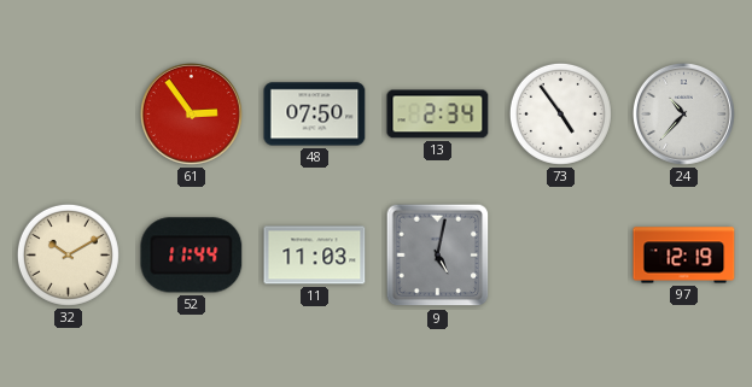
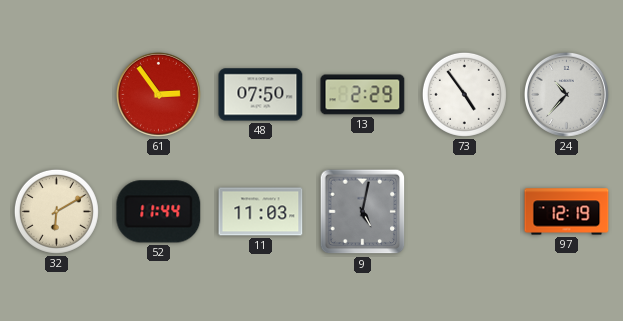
13: 2:34 -> 2:29 (363, 95)
32: 10:10 -> 6:10 (56, 211)
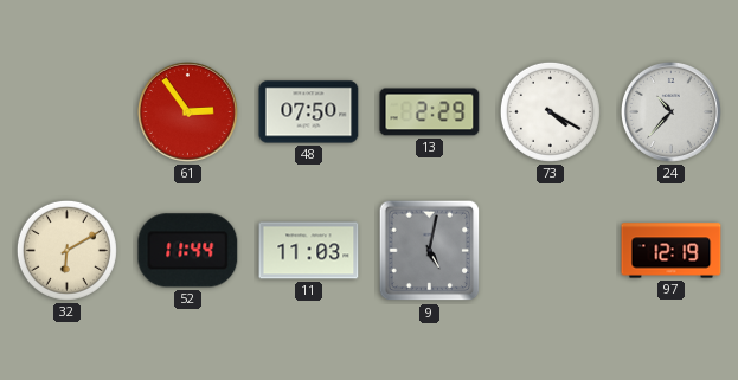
73: 4:54 -> 4:20 (550, 111)
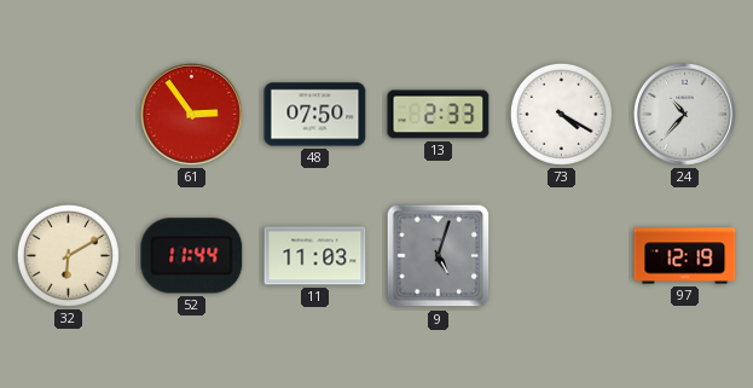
13: 2:29 -> 2:33 (439, 115)
9: 5:02 -> 5:03 (439, 256)
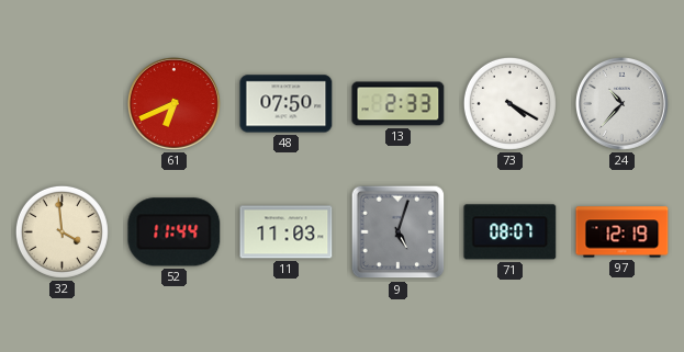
61: 2:54 -> 6:41 (173, 103)
32: 6:10 -> 3:59 (61, 231)
71: none -> 08:07 (511, 232)
